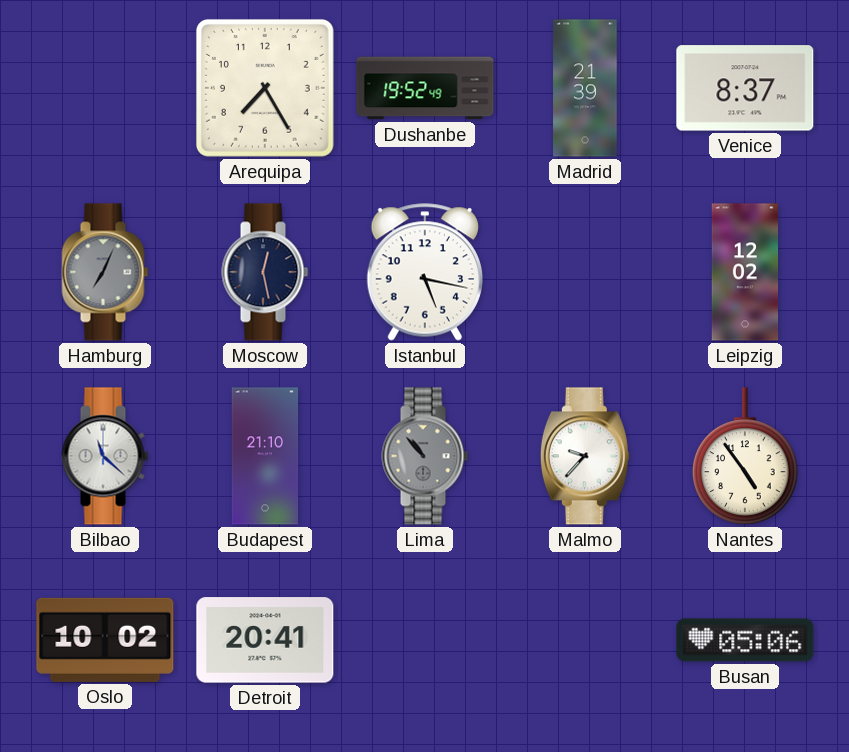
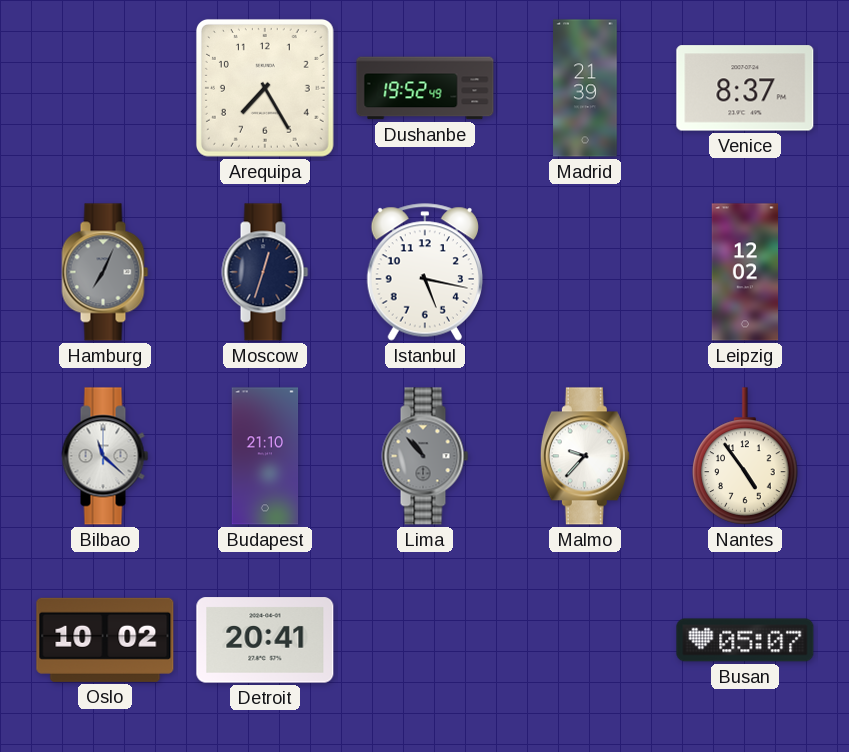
Moscow: 12:28 -> 12:33 (265, 272)
Busan: 05:06 -> 05:07 (745, 640)
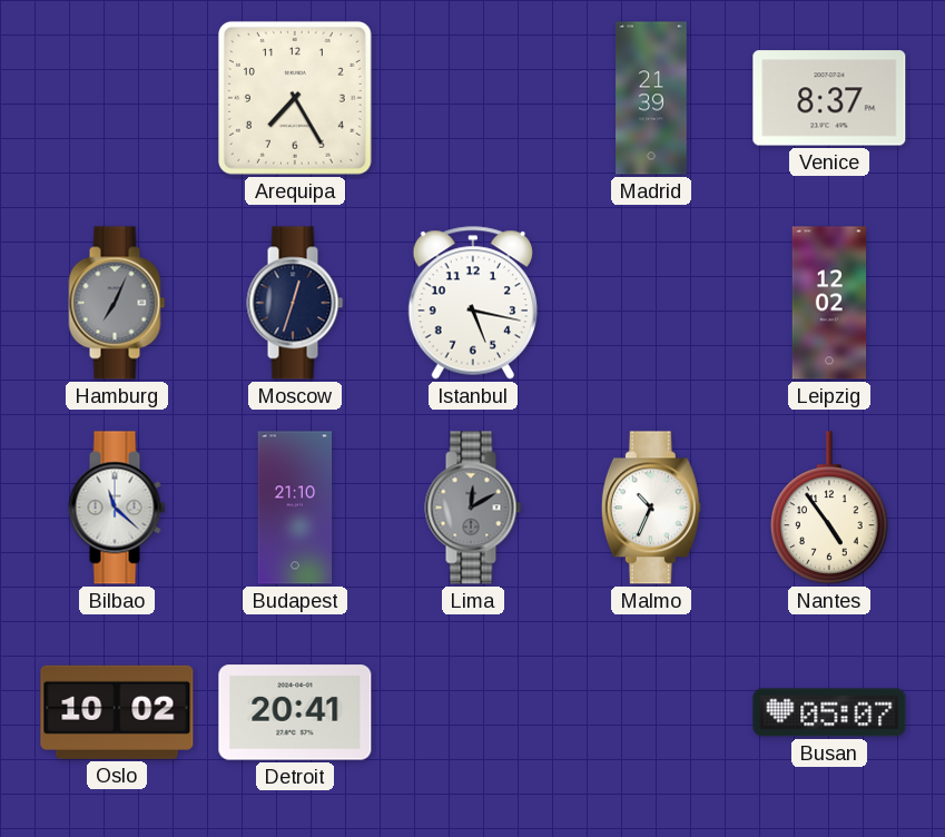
Dushanbe: 19:52 -> none (425, 88)
Lima: 10:53 -> 12:10 (473, 508)
Malmo: 9:37 -> 10:34 (651, 508)
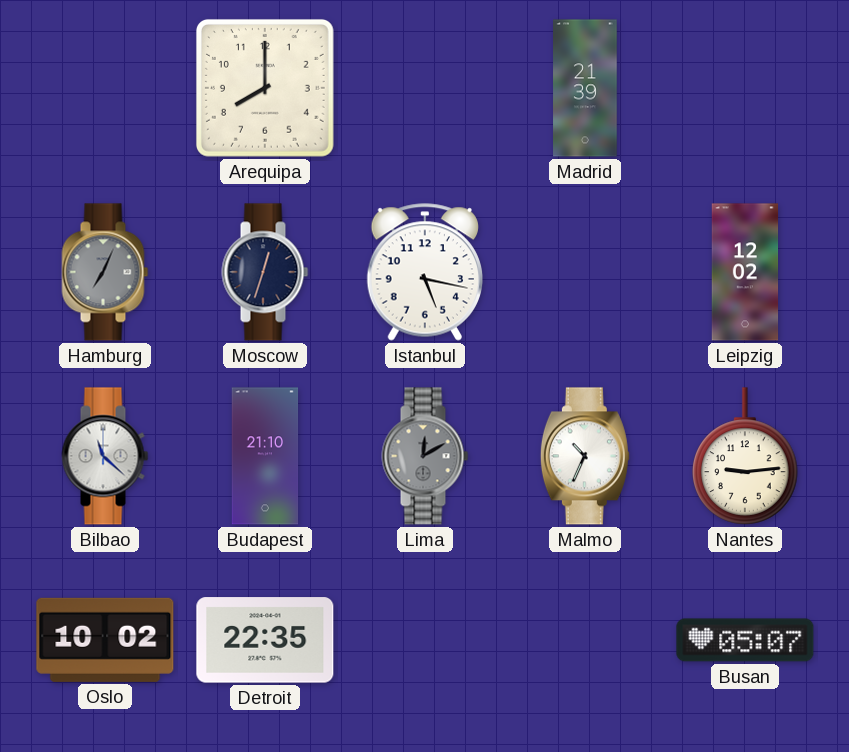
Arequipa: 7:25 -> 8:00 (265, 88)
Venice: 8:37 -> none (829, 98)
Nantes: 4:54 -> 9:14 (745, 456)
Detroit: 20:41 -> 22:35 (265, 640)
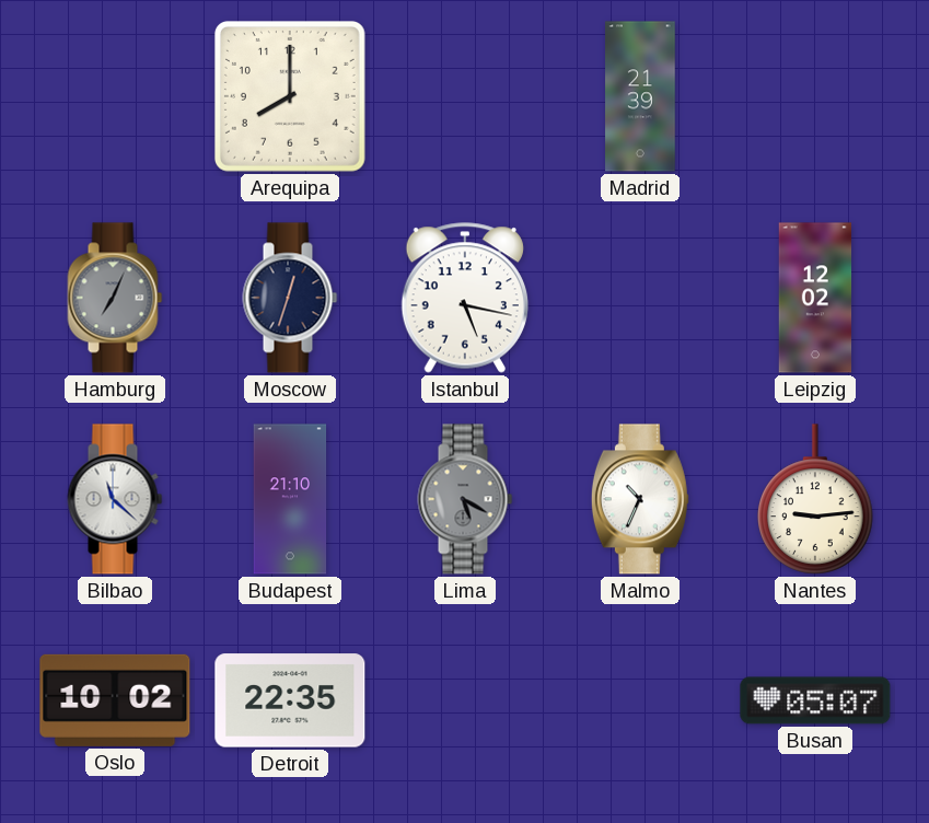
Lima: 12:10 -> 5:20 (465, 499)
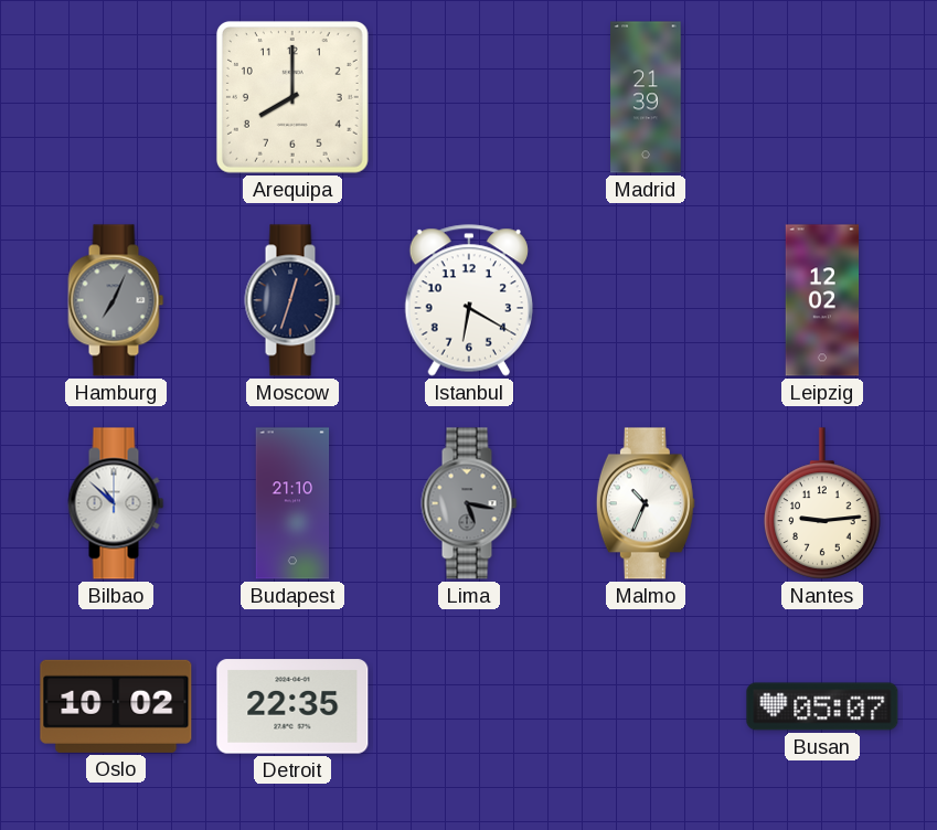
Istanbul: 5:17 -> 6:20 (468, 300)
Bilbao: 11:22 -> 10:52 (116, 503)
Lima: 5:20 -> 5:17 (469, 503)
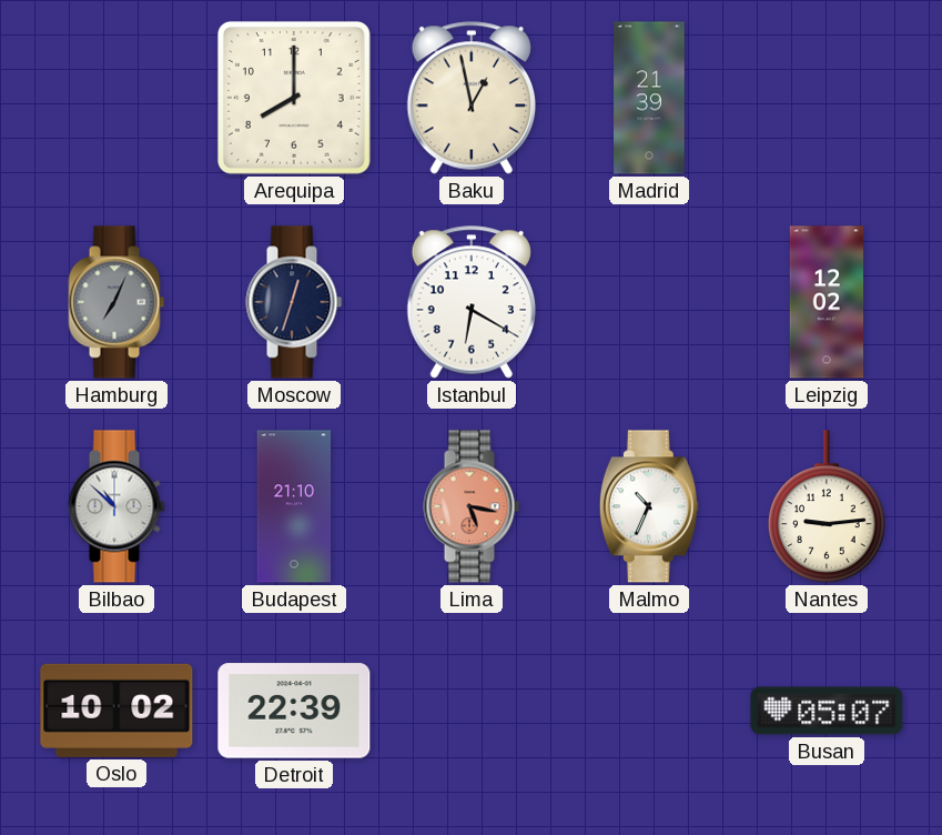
Baku: none -> 12:58 (470, 98)
Lima dial: grey -> salmon (472, 506)
Detroit: 22:35 -> 22:39 (294, 711)
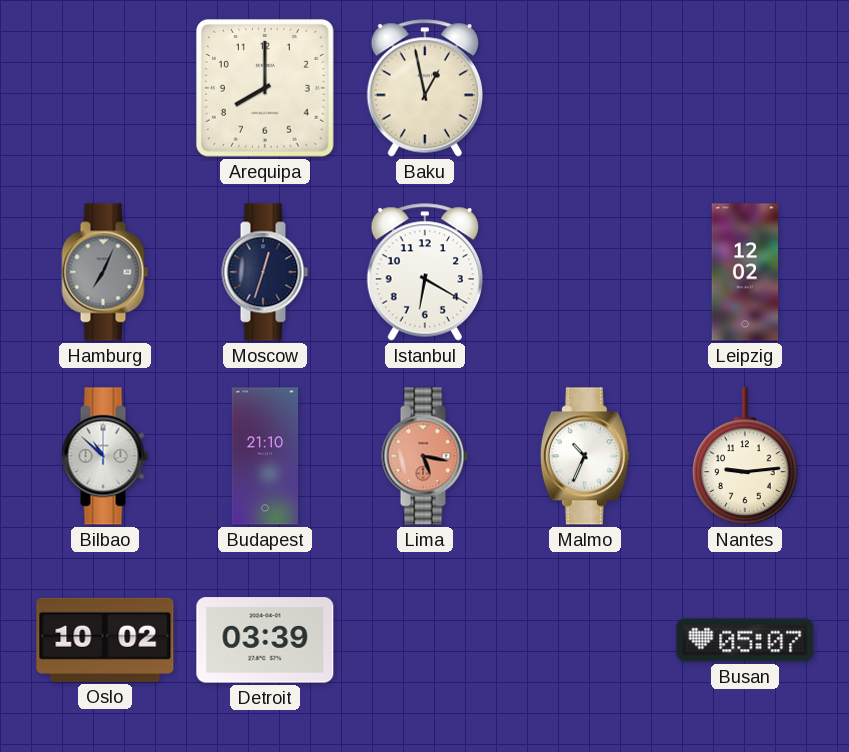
Madrid: 21:39 -> none (649, 98)
Detroit: 22:39 -> 03:39 (265, 640)
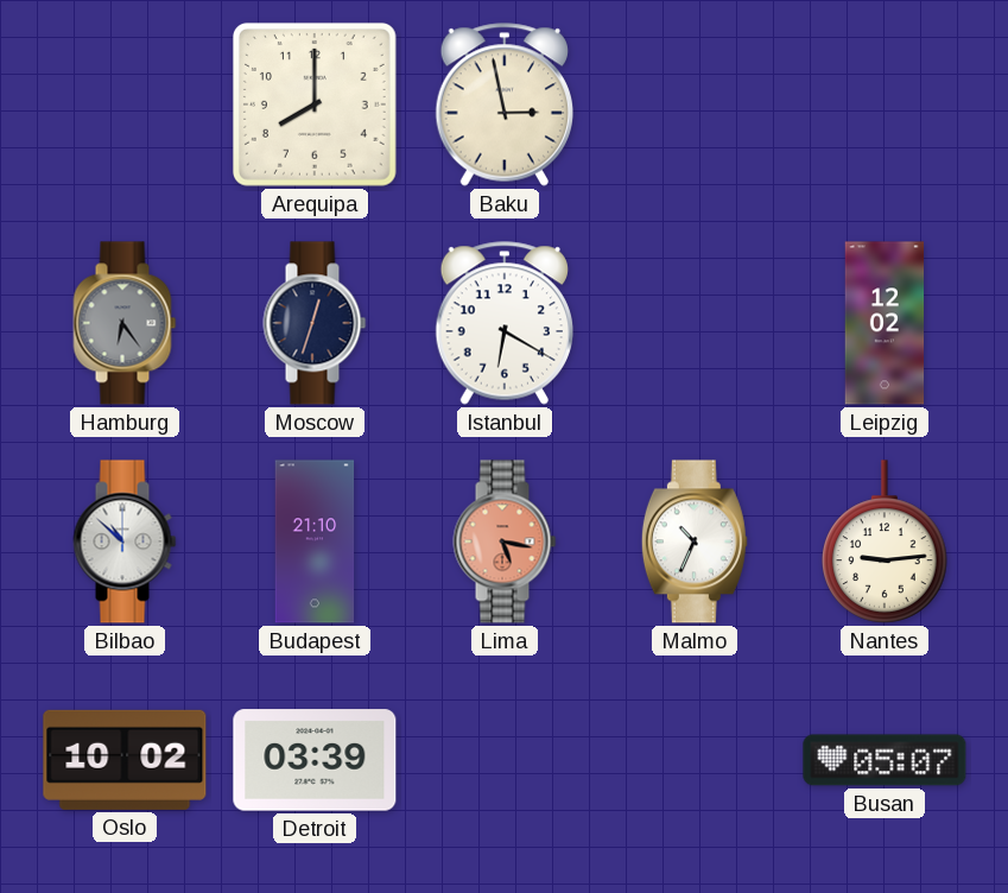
Baku: 12:58 -> 2:58 (503, 104)
Hamburg: 7:04 -> 6:24 (125, 323)
